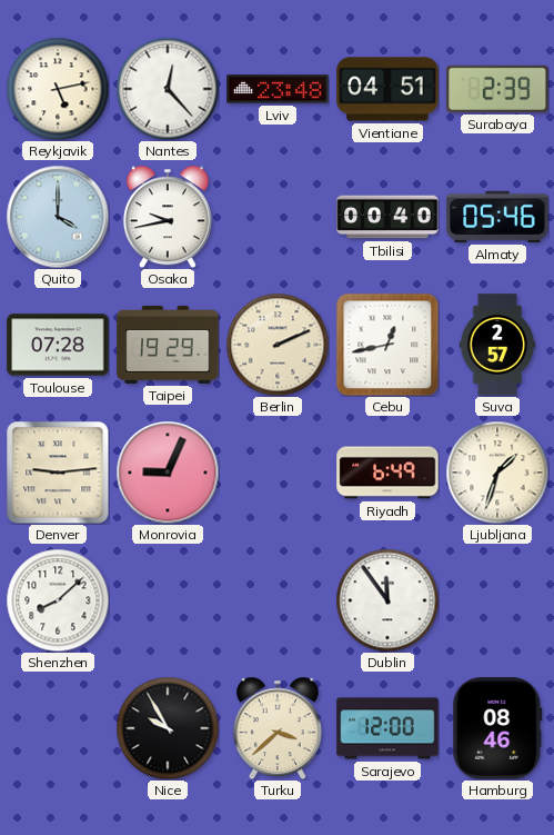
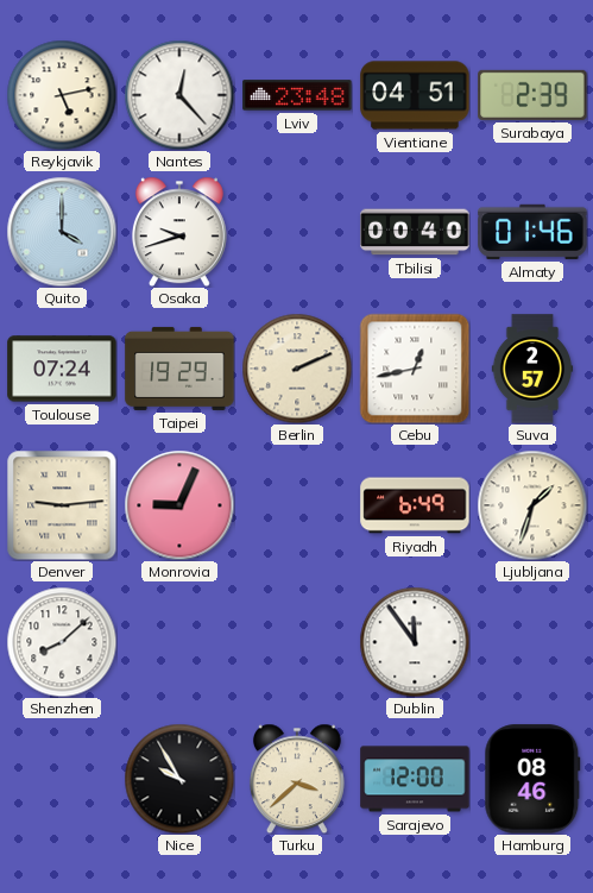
Osaka: 9:43 -> 9:42 (179, 232)
Almaty: 05:46 -> 01:46 (532, 232)
Toulouse: 07:28 -> 07:24 (62, 369)
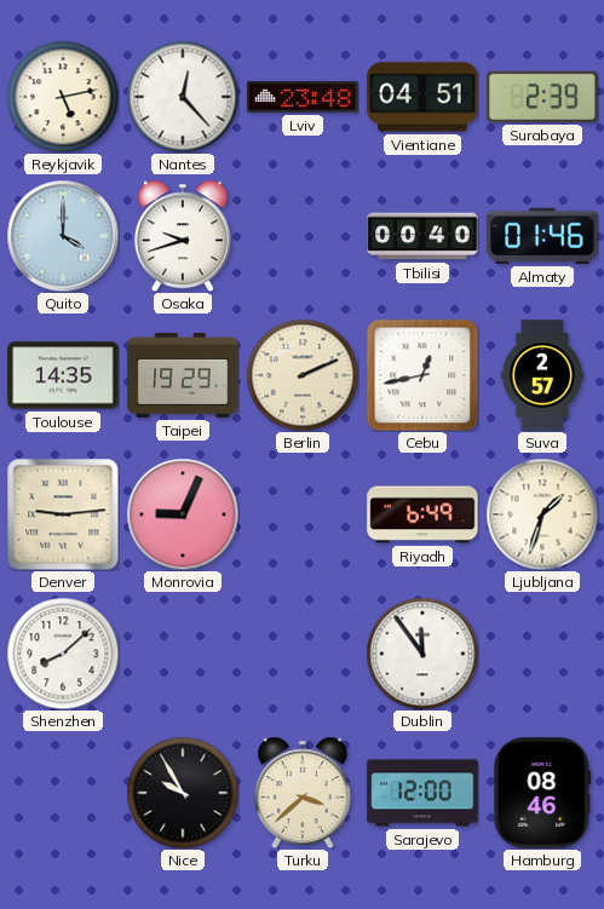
Toulouse: 07:24 -> 14:35 (63, 375)
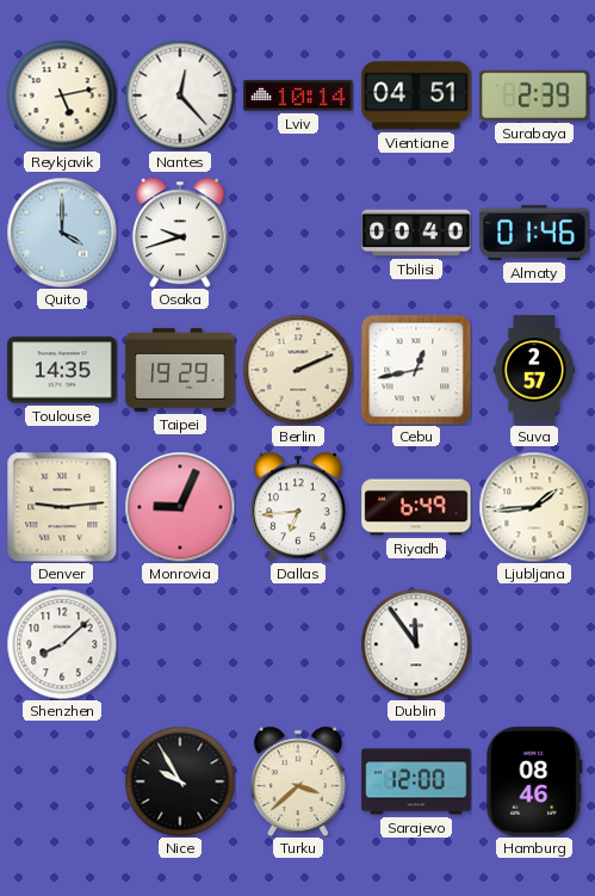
Lviv: 23:48 -> 10:14 (298, 95)
Dallas: none -> 6:44 (298, 507)
Ljubljana: 1:33 -> 1:44 (534, 507)
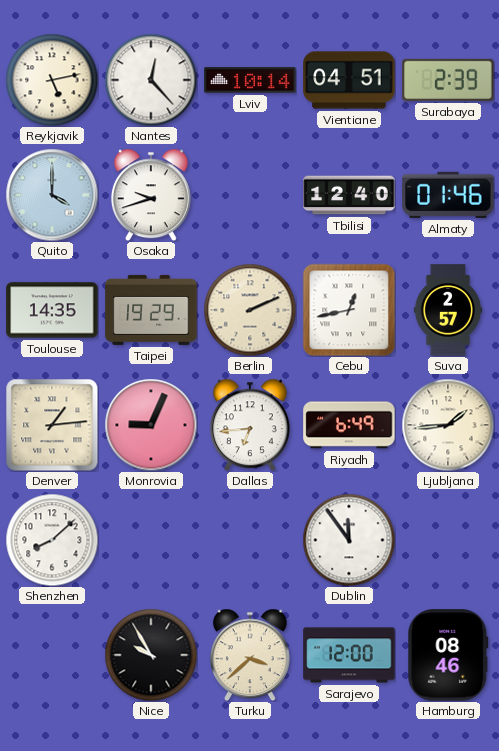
Tbilisi: 00:40 -> 12:40 (349, 195)
Denver: 9:14 -> 1:14 (52, 425)
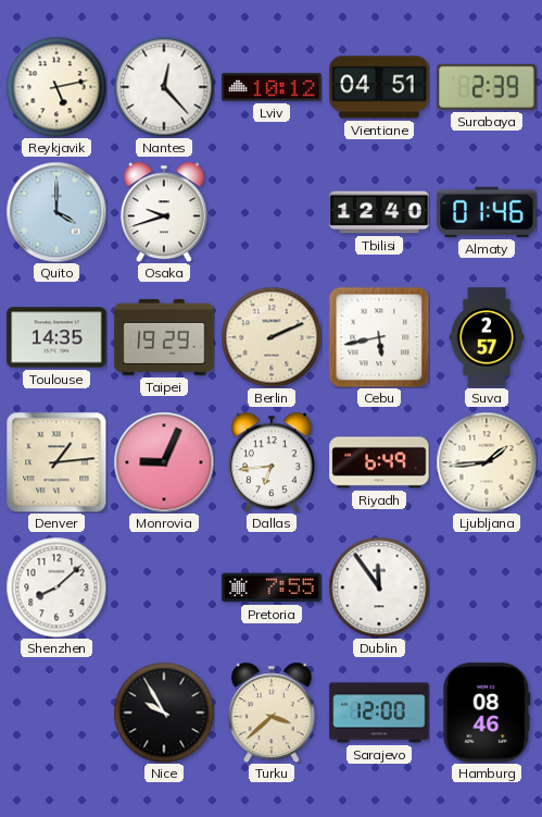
Lviv: 10:14 -> 10:12 (272, 87)
Cebu: 12:43 -> 5:43 (379, 337)
Pretoria: none -> 7:55 (272, 587)
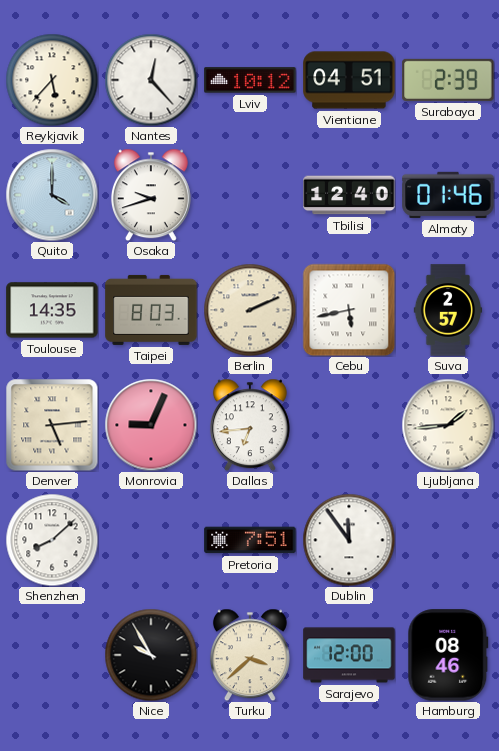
Reykjavik: 5:13 -> 5:37 (52, 80)
Taipei: 19:29 -> 8:03 (151, 310)
Denver: 1:14 -> 5:14 (52, 425)
Riyadh: 6:49 -> none (379, 462)
Pretoria: 7:55 -> 7:51 (250, 540)
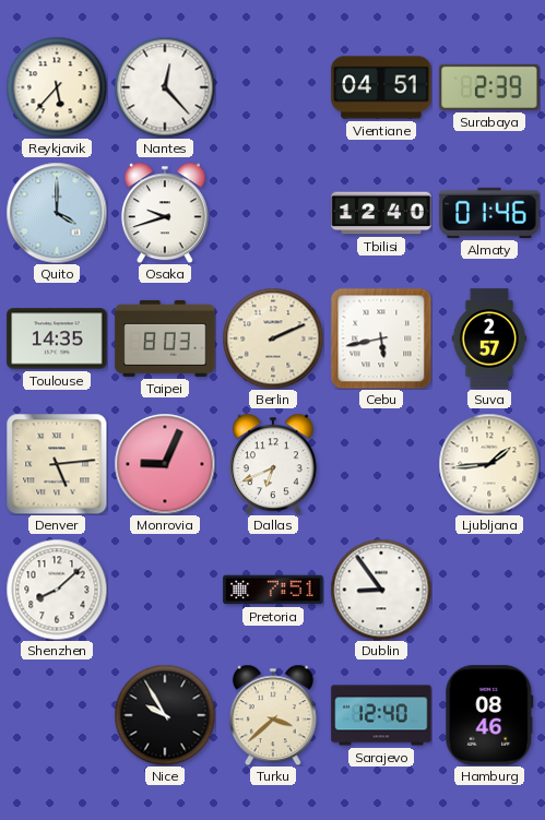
Lviv: 10:12 -> none (250, 80)
Dallas: 6:44 -> 6:41 (273, 464)
Dublin: 11:54 -> 8:54 (381, 590)
Sarajevo: 12:00 -> 12:40 (381, 715)
